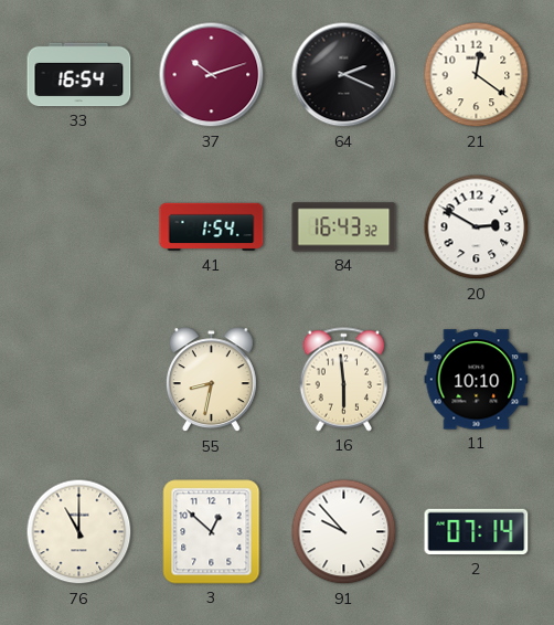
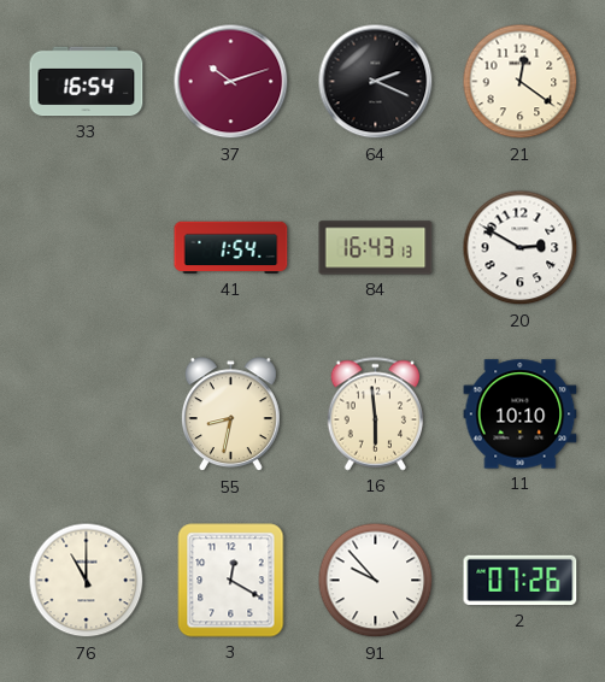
84: 16:43:32 -> 16:43:13 (376, 248)
3: 12:52 -> 12:20 (231, 581)
2: 07:14 -> 07:26 (521, 581)
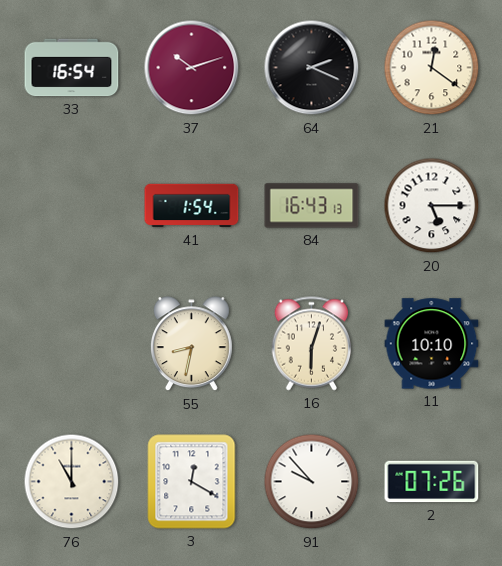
20: 2:50 -> 5:15 (432, 206)
16: 5:59 -> 6:03 (312, 344)
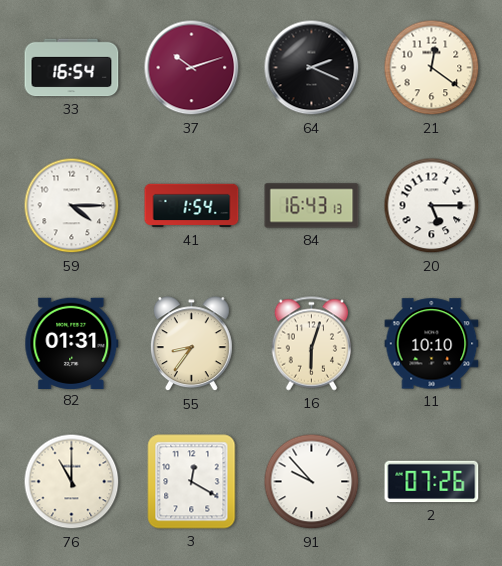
59: none -> 4:15 (72, 206)
82: none -> 01:31 (72, 343)
55: 8:32 -> 8:36 (191, 344)
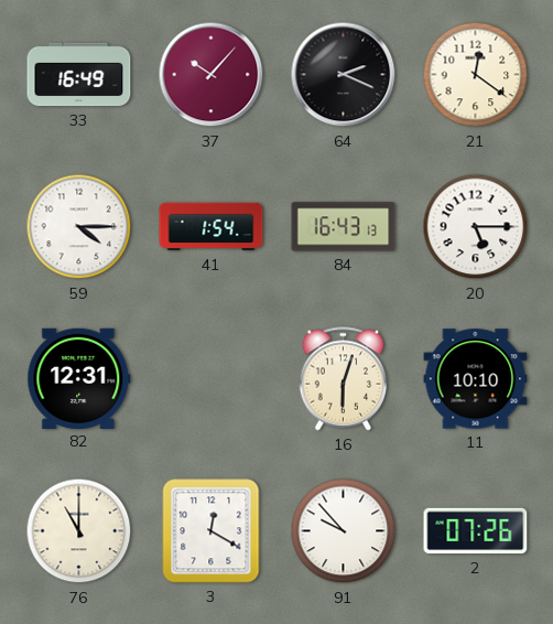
33: 16:54 -> 16:49 (79, 75)
37: 10:12 -> 10:07 (212, 75)
82: 01:31 -> 12:31 (79, 378)
55: 8:36 -> none (191, 344)
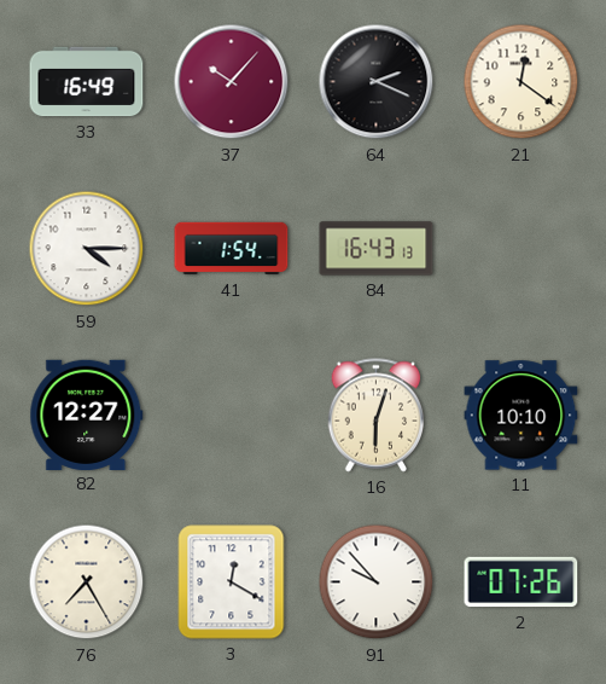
20: 5:15 -> none (476, 227)
82: 12:31 -> 12:27 (87, 415)
76: 11:00 -> 7:25 (87, 582)
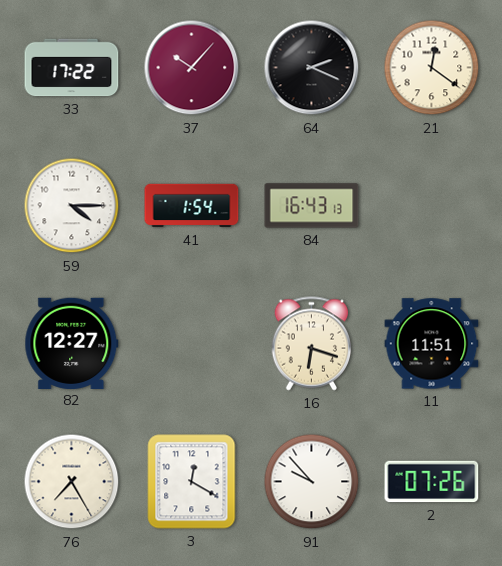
33: 16:49 -> 17:22 (72, 68)
16: 6:03 -> 6:18 (312, 344)
11: 10:10 -> 11:51 (432, 344)
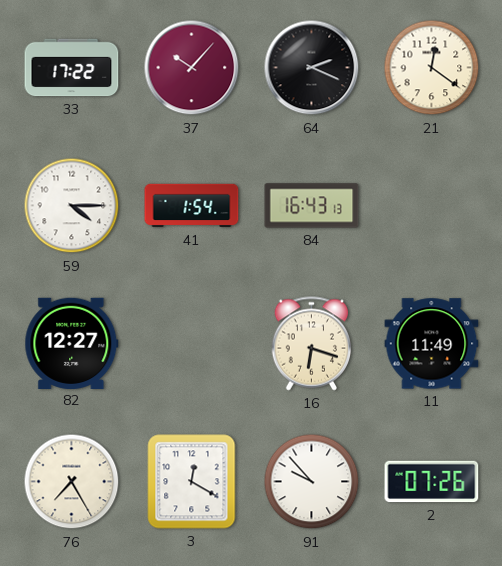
11: 11:51 -> 11:49 (432, 344)
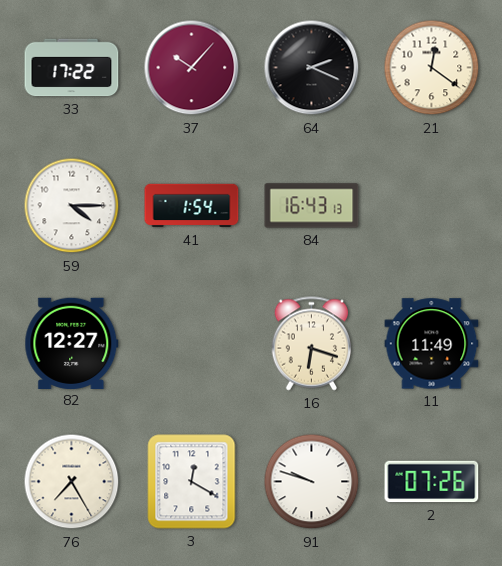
91: 9:53 -> 9:48 (312, 482)
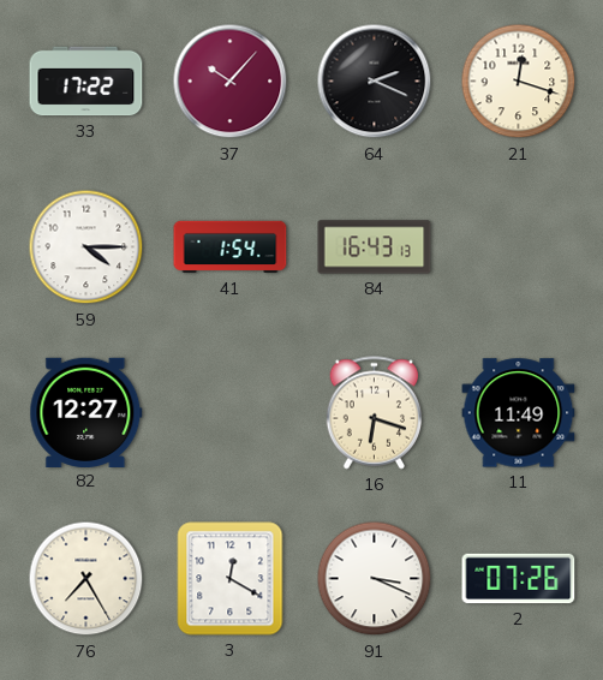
21: 12:21 -> 12:18 (519, 82)
91: 9:48 -> 3:19 (375, 579)
